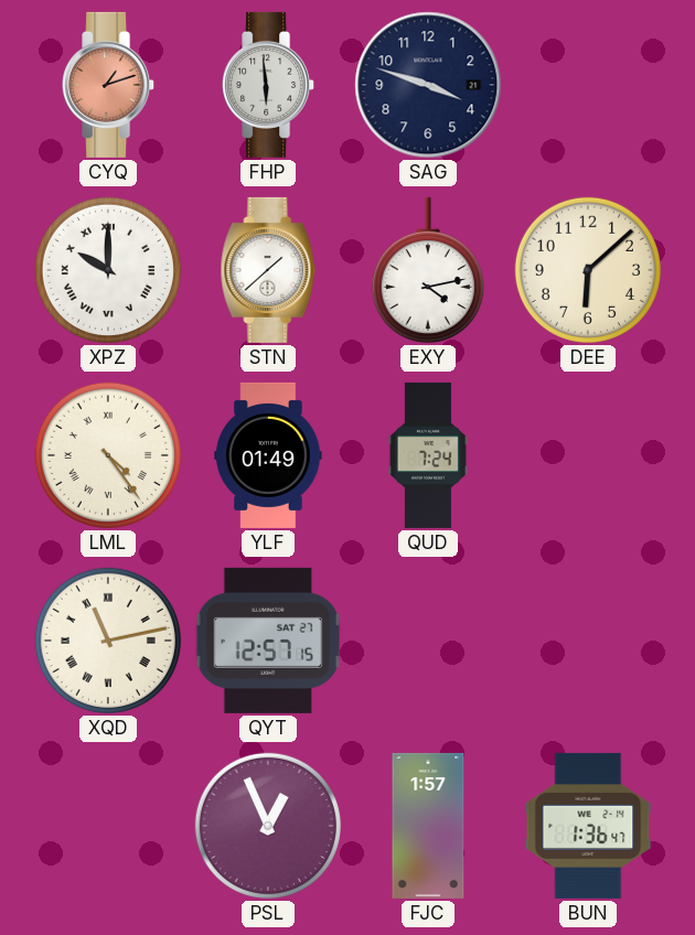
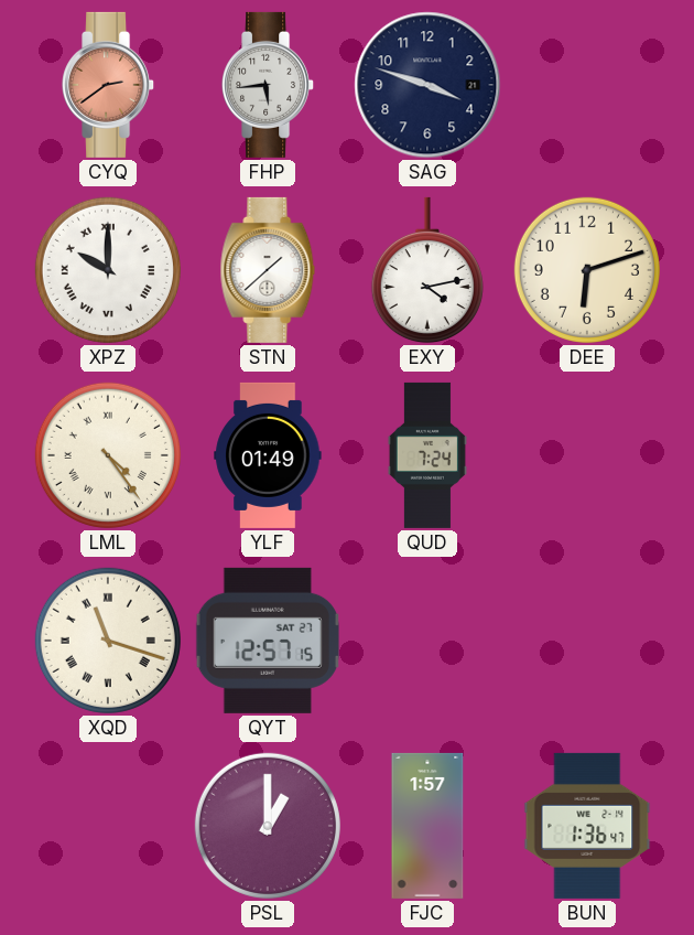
CYQ: 1:12 -> 2:39 (109, 85)
FHP: 5:59 -> 5:44 (269, 85)
DEE: 6:08 -> 6:12 (587, 270)
XQD: 11:13 -> 11:18 (108, 641)
PSL: 12:56 -> 1:00 (268, 826)
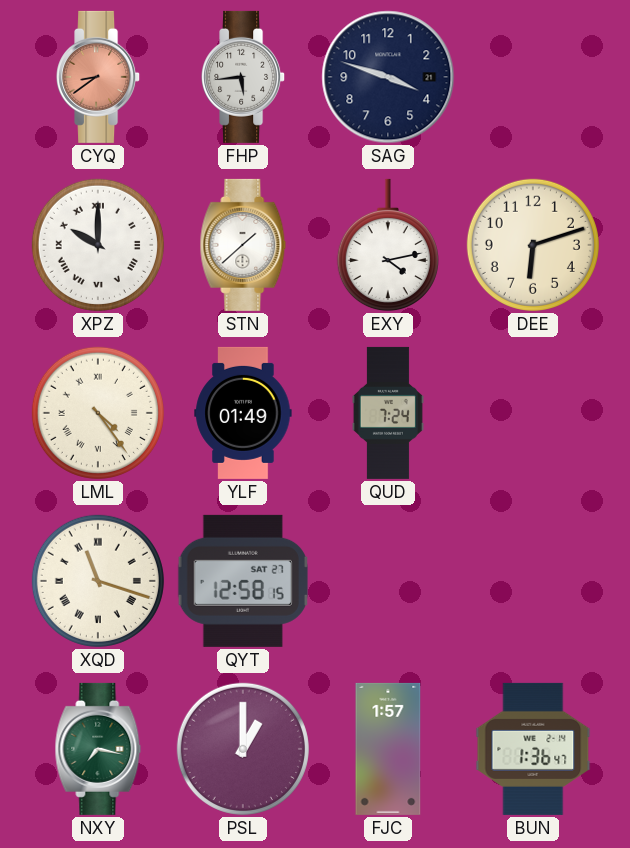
CYQ: 2:39 -> 8:39 (99, 77)
QYT: 12:57 -> 12:58 (243, 581)
NXY: none -> 7:17 (98, 749)
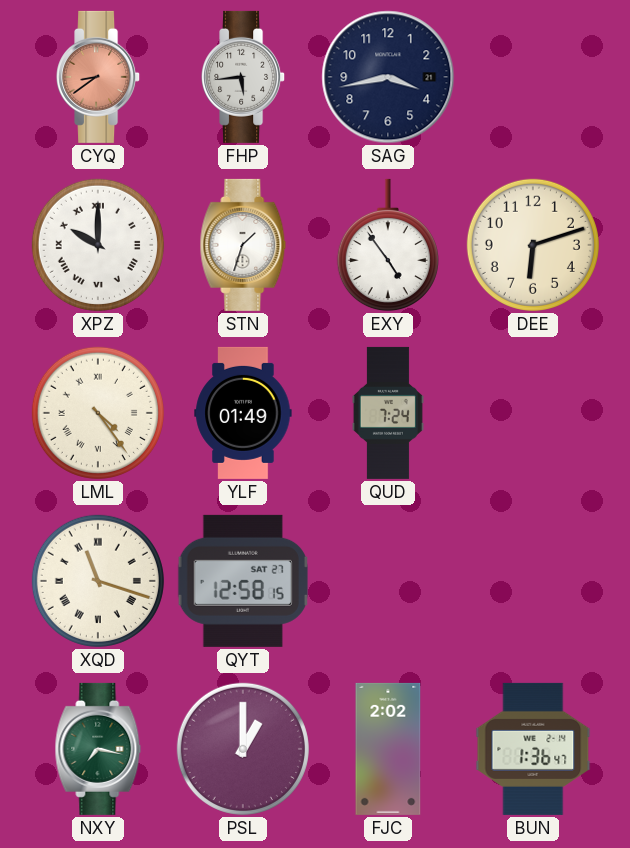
SAG: 3:48 -> 3:43 (388, 77)
STN: 1:38 -> 1:33 (243, 245)
EXY: 4:13 -> 4:54 (388, 245)
FJC: 1:57 -> 2:02 (388, 749)
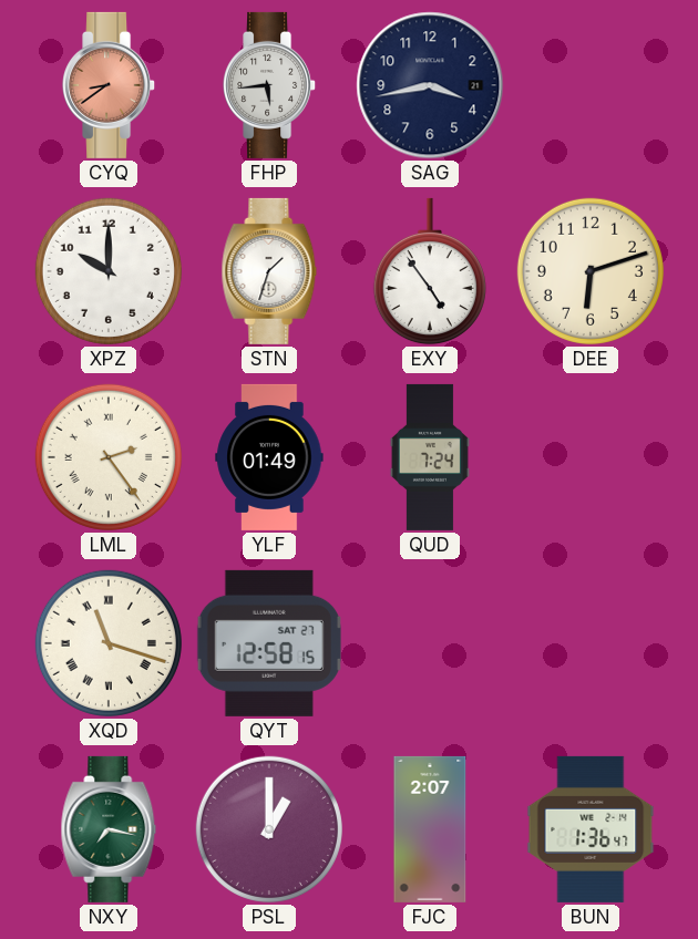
XPZ numerals: Roman -> Arabic (109, 271)
LML: 4:24 -> 2:24 (109, 457)
FJC: 2:02 -> 2:07 (430, 829)
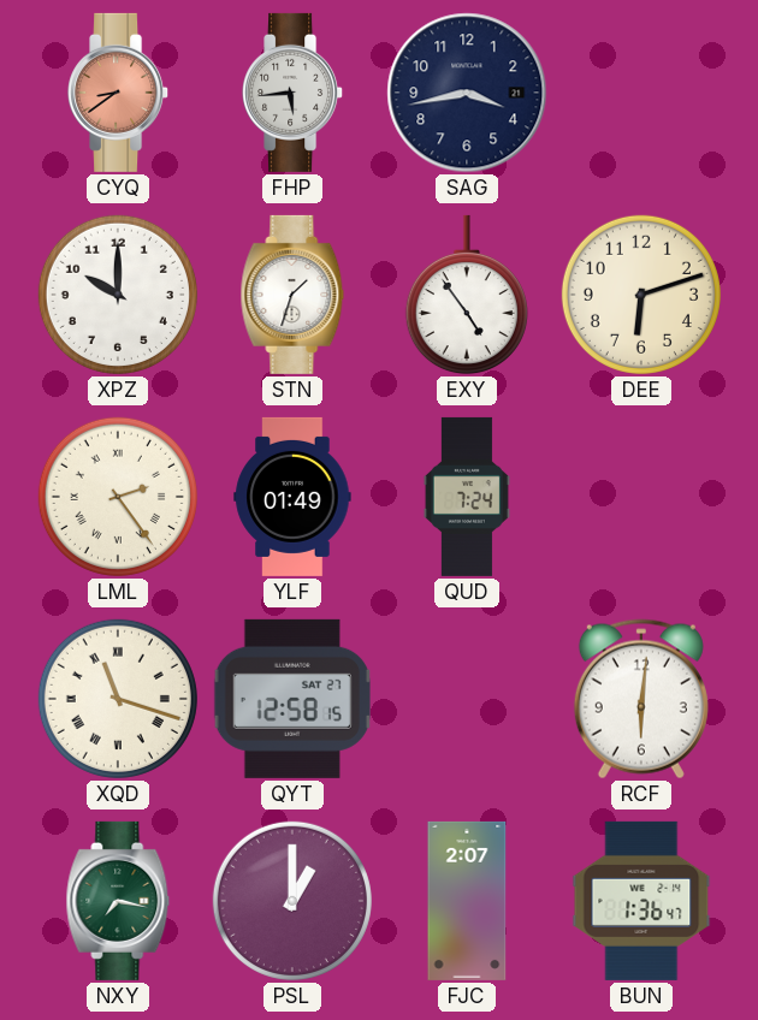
RCF: none -> 6:01 (641, 699)
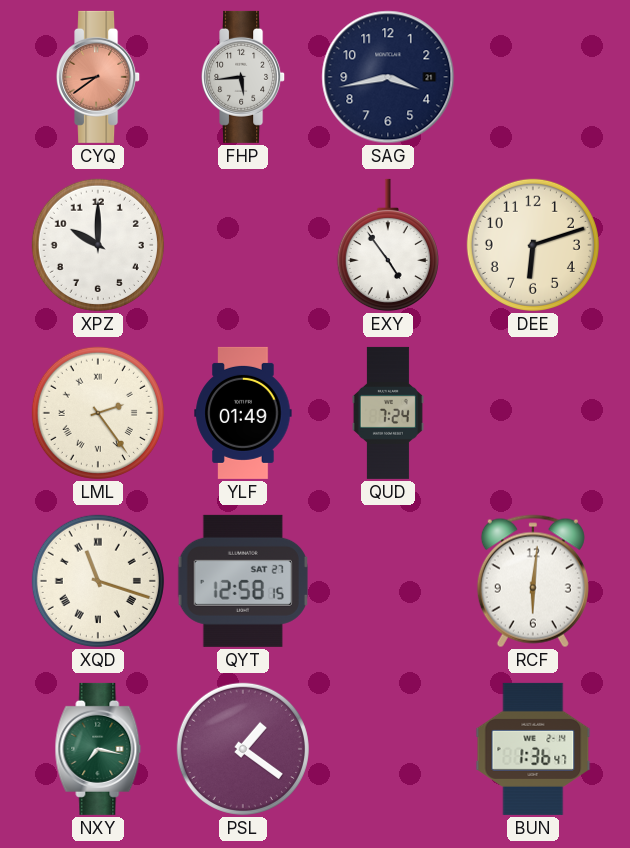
STN: 1:33 -> none (292, 295)
PSL: 1:00 -> 1:21 (243, 749)
FJC: 2:07 -> none (467, 901)
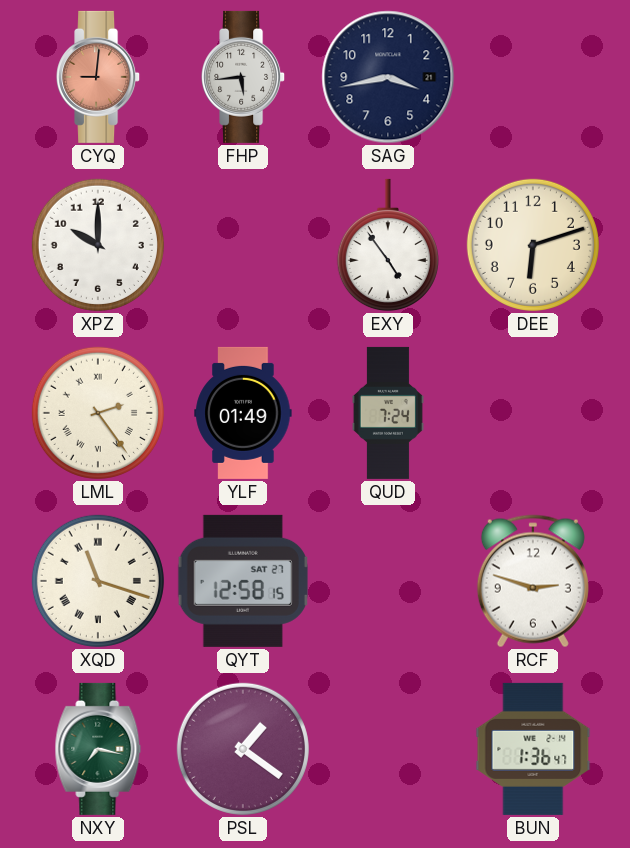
CYQ: 8:39 -> 9:01 (99, 77)
RCF: 6:01 -> 2:48 (533, 581)
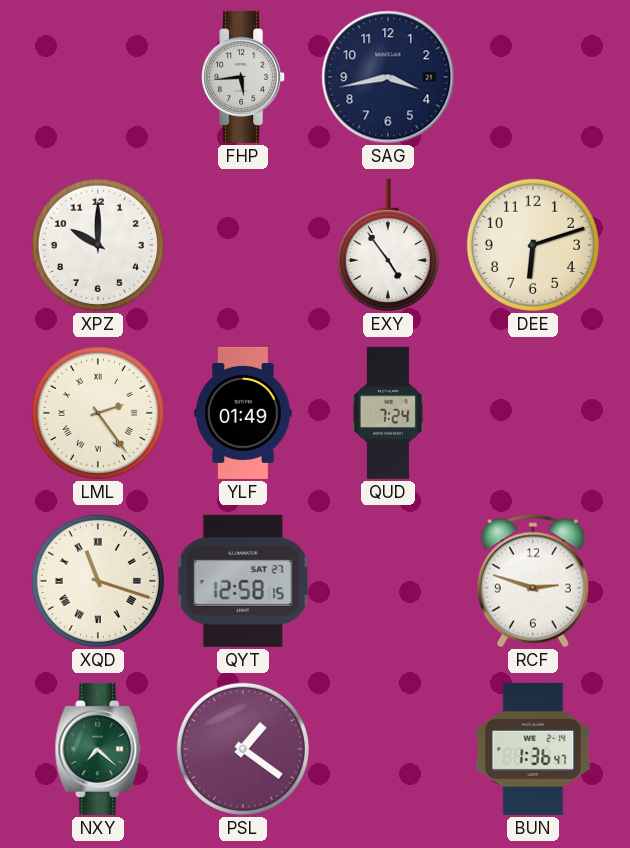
CYQ: 9:01 -> none (99, 77)
NXY: 7:17 -> 7:22 (98, 749)
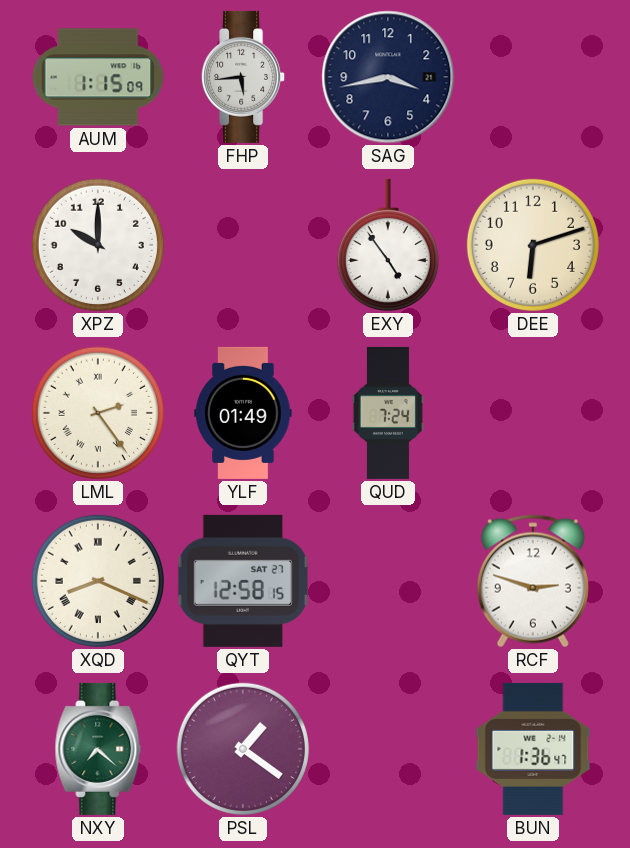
AUM: none -> 1:15 (98, 77)
XQD: 11:18 -> 8:19 (98, 581)
